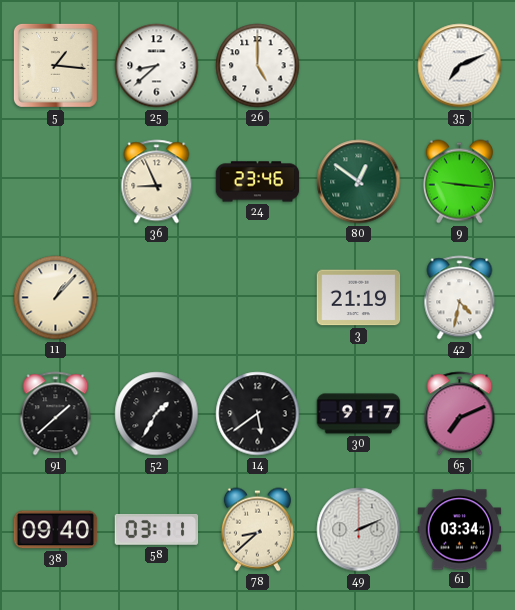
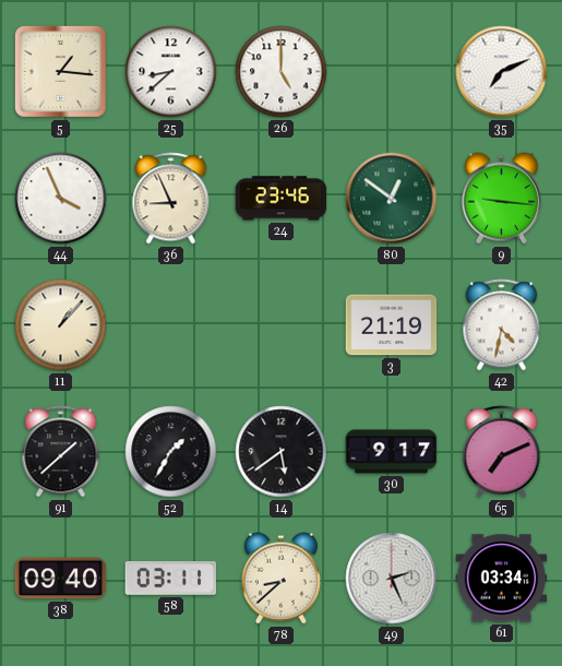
44: none -> 3:56 (61, 199)
49: 2:11 -> 2:26 (392, 579)
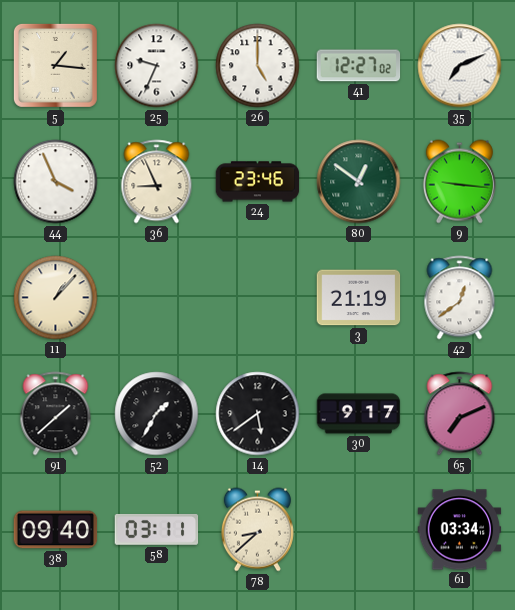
25: 8:38 -> 9:34 (157, 66)
41: none -> 12:27 (359, 66)
42: 4:32 -> 12:39 (460, 298)
49: 2:26 -> none (392, 579)
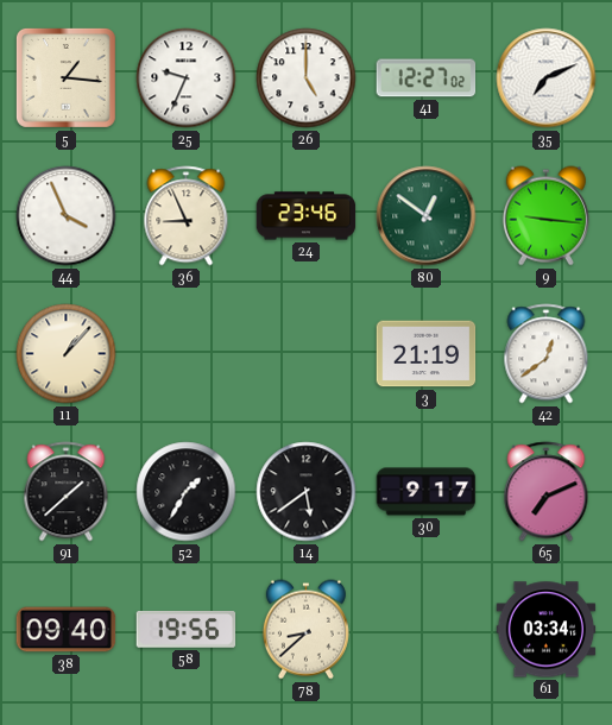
58: 03:11 -> 19:56 (187, 629)
